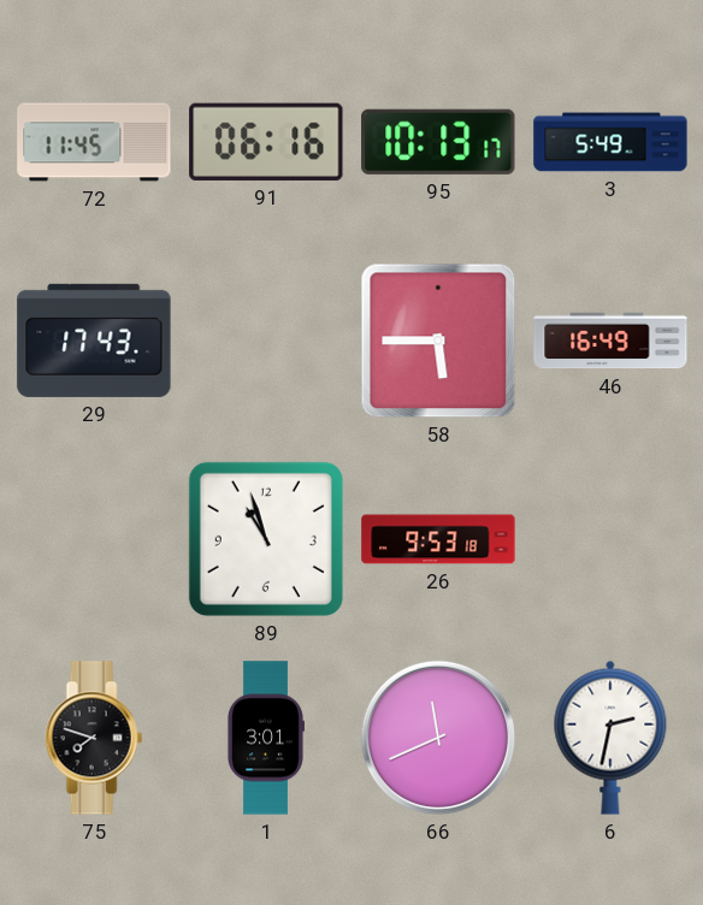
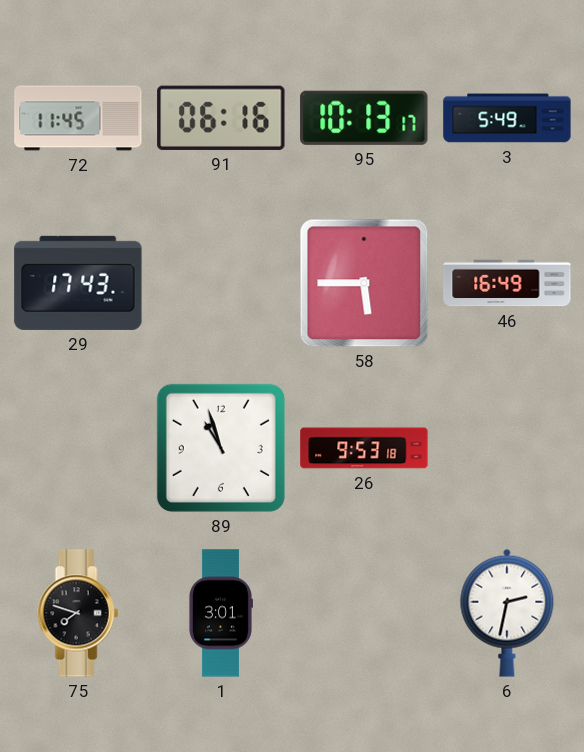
66: 11:41 -> none (438, 738)
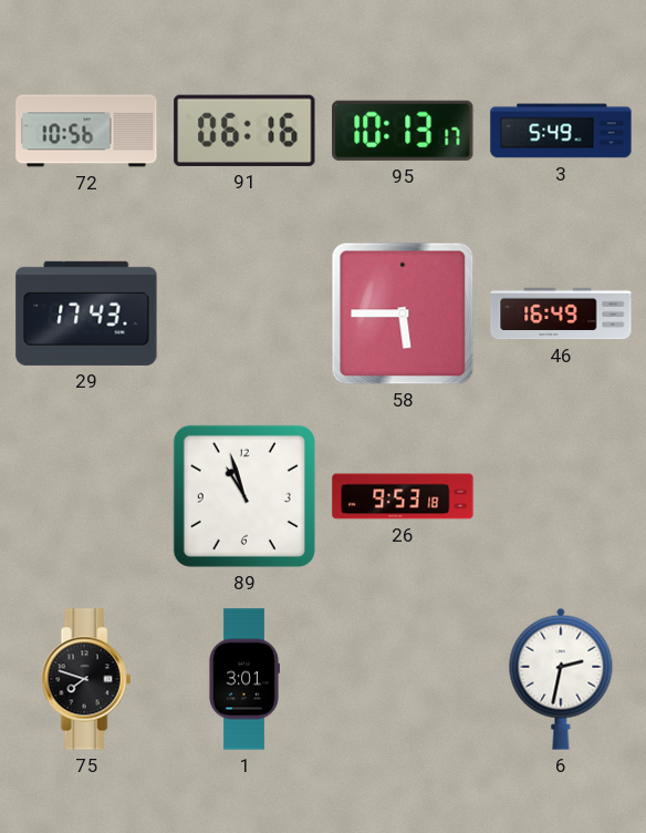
72: 11:45 -> 10:56 (86, 131)
